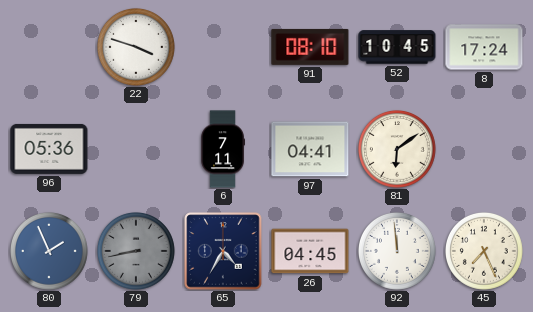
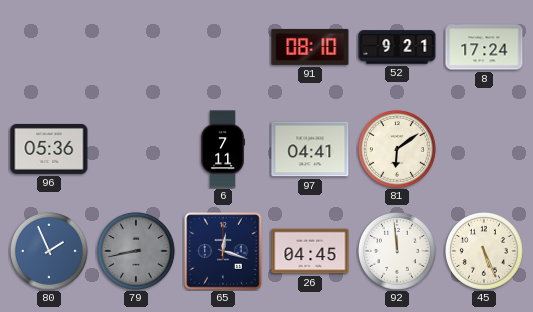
22: 3:48 -> none (136, 47)
52: 10:45 -> 9:21 (397, 47)
65: 4:35 -> 12:18 (223, 251)
45: 7:26 -> 5:26 (484, 251)
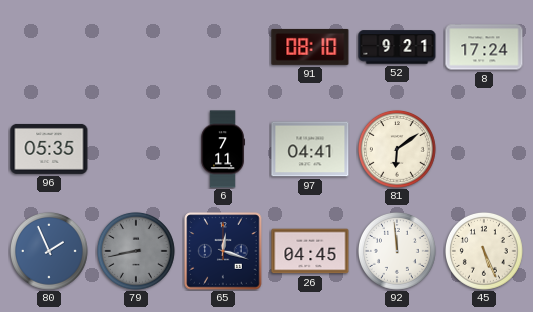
96: 05:36 -> 05:35 (49, 149)
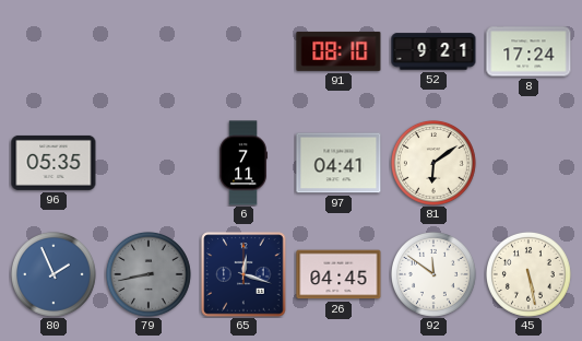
92: 11:59 -> 11:51 (433, 274)
45: 5:26 -> 5:28 (528, 274)
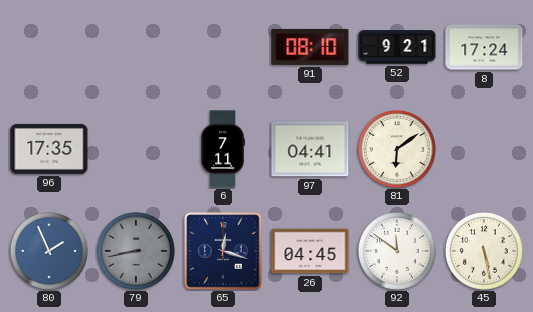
96: 05:35 -> 17:35 (49, 149)
